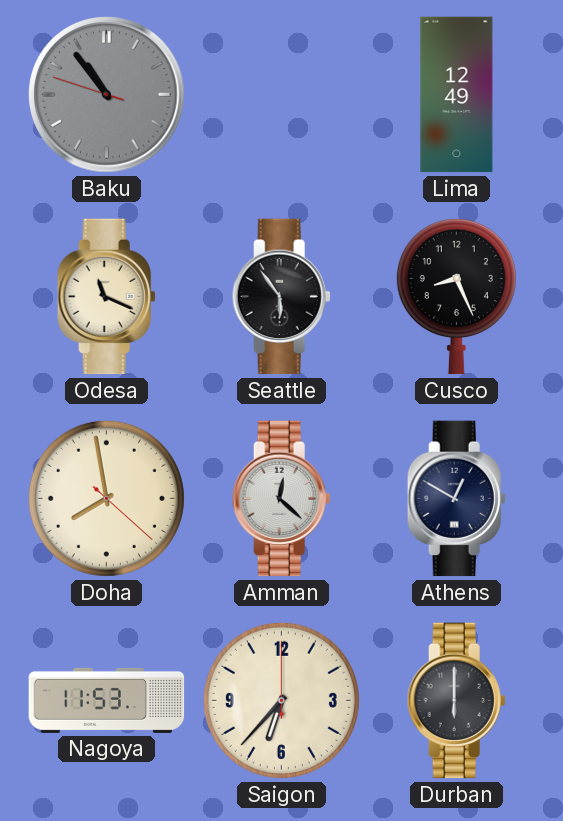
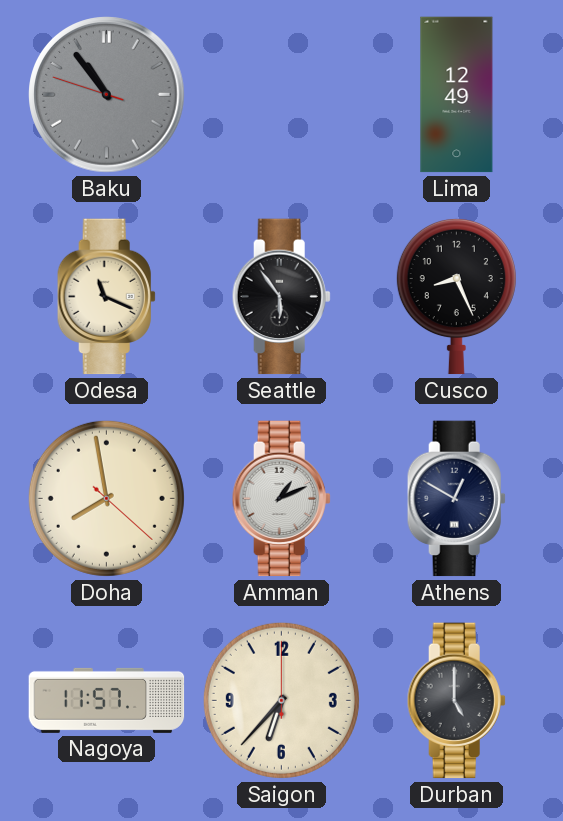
Amman: 12:22 -> 1:11 (281, 499)
Nagoya: 11:53 -> 11:57 (107, 700)
Durban: 6:00 -> 5:00 (456, 701)
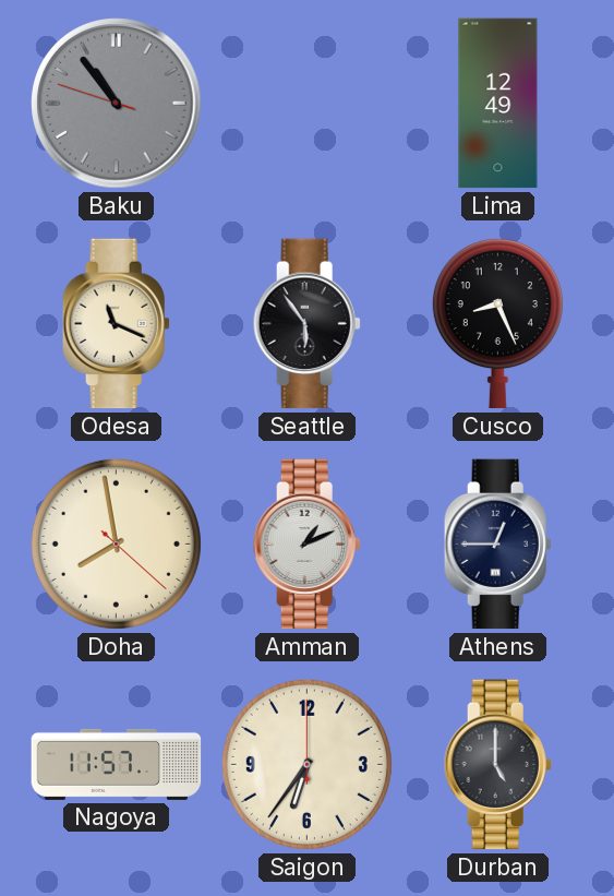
Athens: 12:50 -> 12:45 (497, 545)
Saigon: 6:37 -> 6:36 (306, 764)
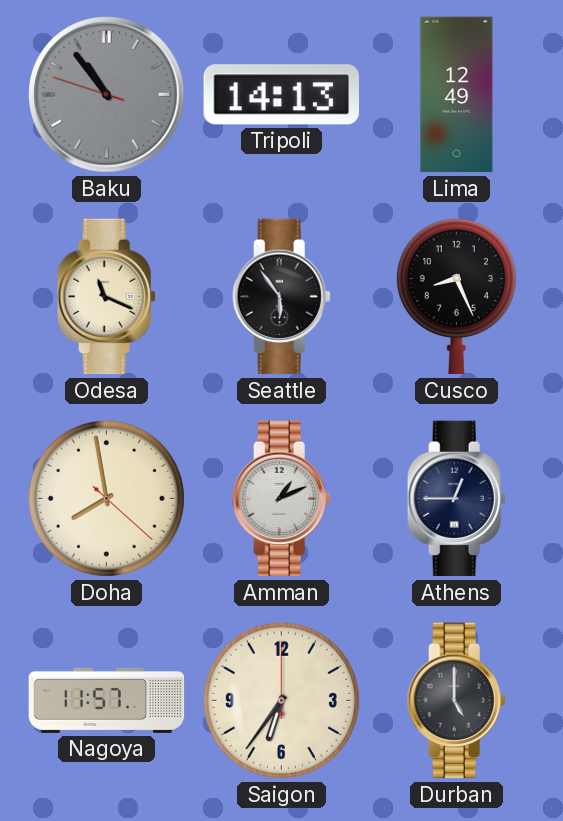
Tripoli: none -> 14:13 (281, 95)
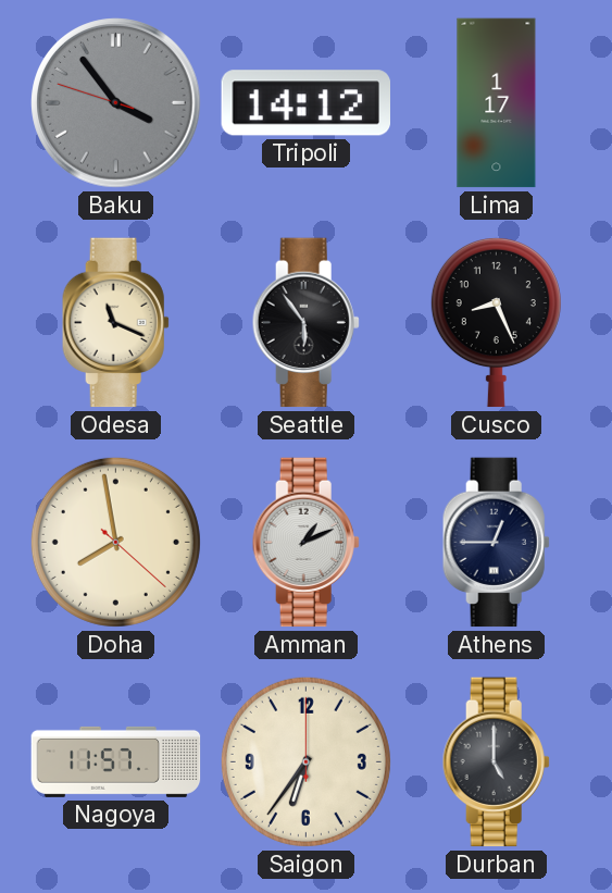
Baku: 10:53 -> 3:53 (116, 103)
Tripoli: 14:13 -> 14:12 (305, 103)
Lima: 12:49 -> 1:17 (497, 103)
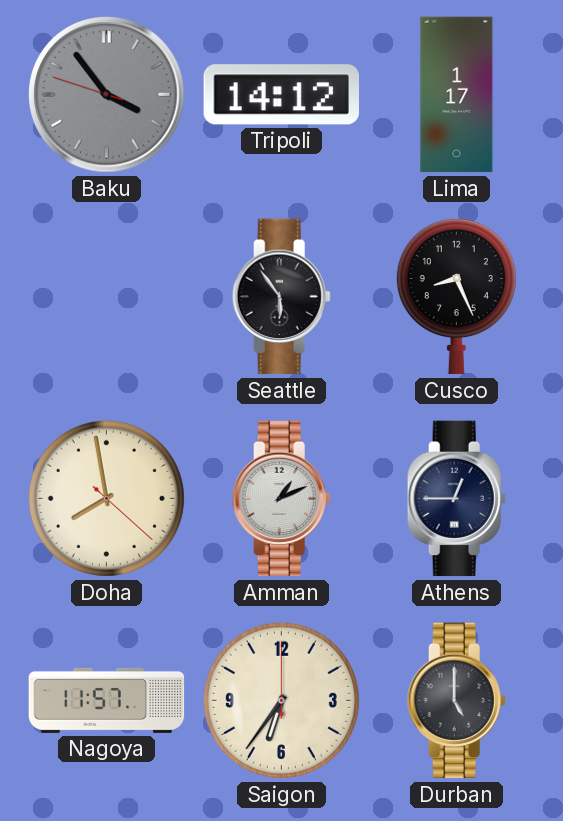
Odesa: 11:19 -> none (115, 323)
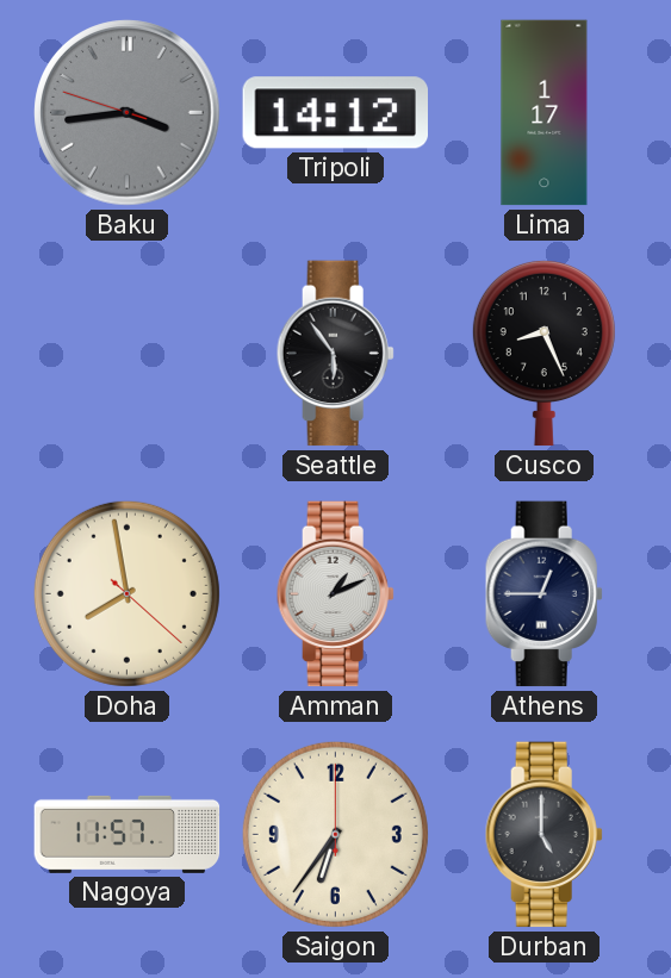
Baku: 3:53 -> 3:43 (128, 113)
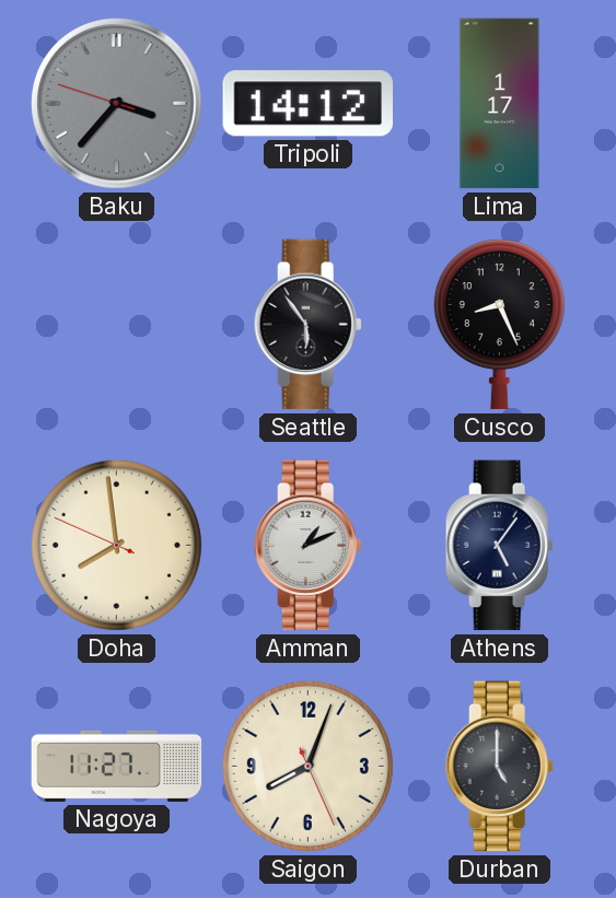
Baku: 3:43 -> 3:36 (117, 104)
Doha: 7:58:22 -> 7:58:49 (116, 545)
Athens: 12:45 -> 5:06 (499, 546)
Nagoya: 11:57 -> 11:27 (117, 766)
Saigon: 6:36 -> 8:03 (307, 766)
